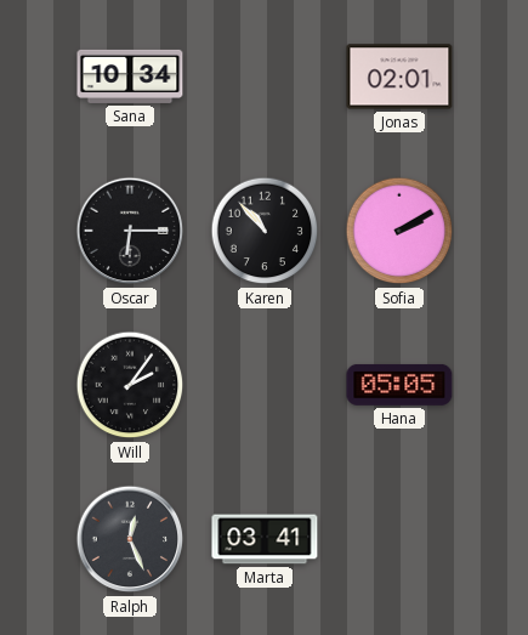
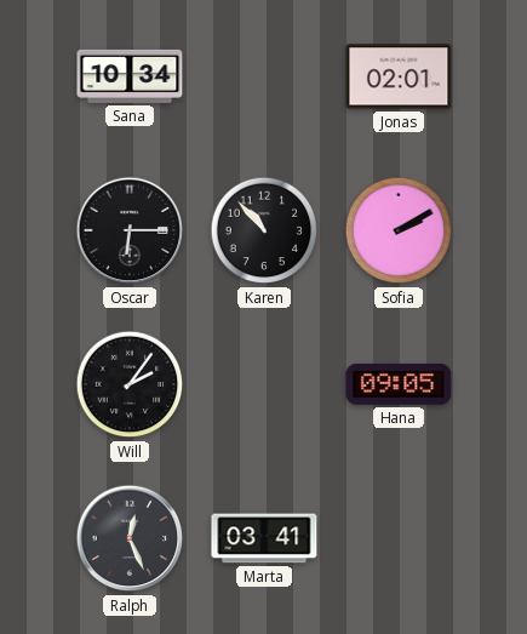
Hana: 05:05 -> 09:05 (399, 384)
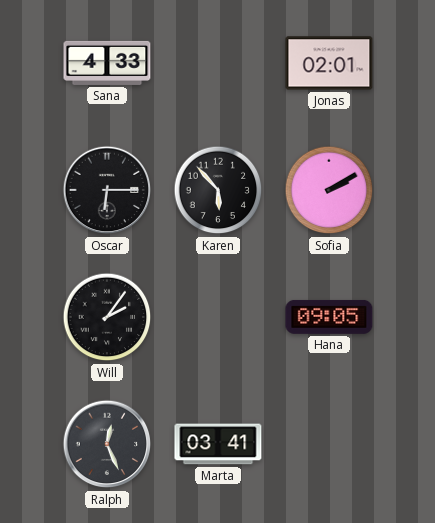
Sana: 10:34 -> 4:33 (107, 63)
Karen: 10:53 -> 5:53 (218, 190)
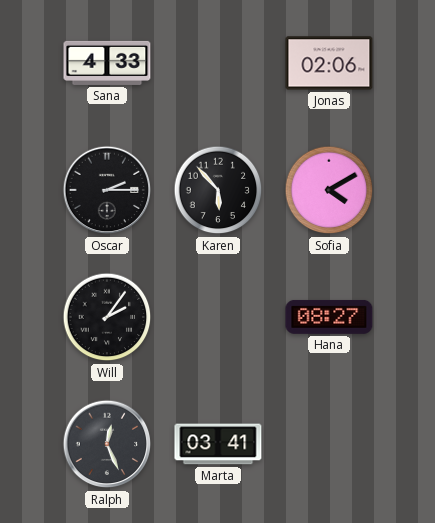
Jonas: 02:01 -> 02:06 (329, 63)
Oscar: 6:15 -> 2:15 (107, 190)
Sofia: 2:10 -> 4:10 (329, 190)
Hana: 09:05 -> 08:27 (329, 317)
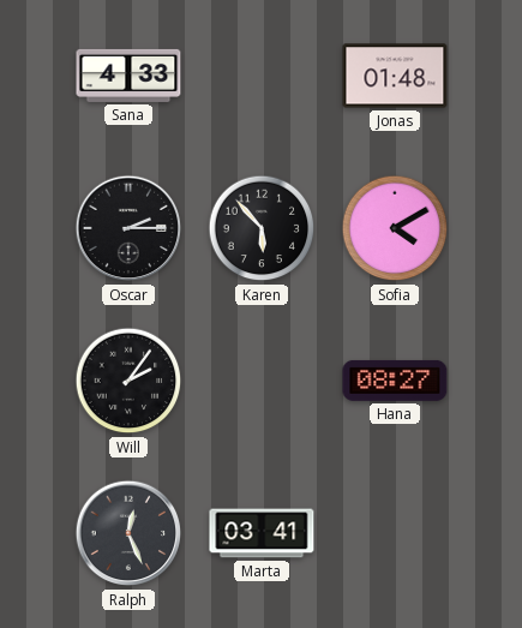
Jonas: 02:06 -> 01:48 (395, 76)
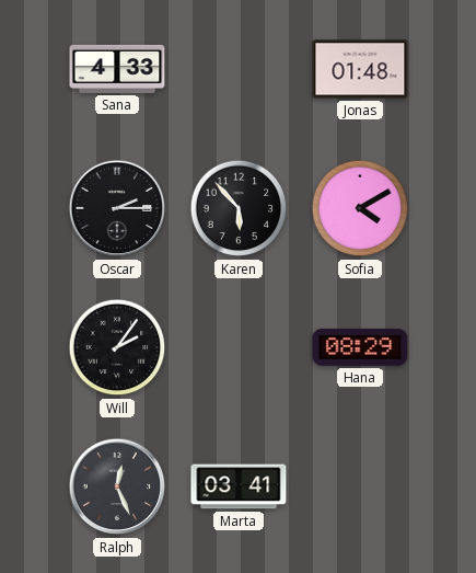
Hana: 08:27 -> 08:29 (360, 347)
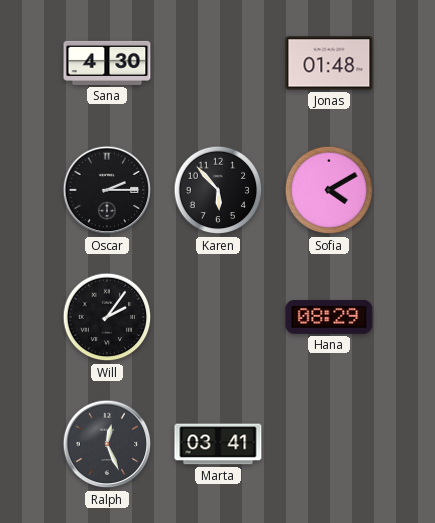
Sana: 4:33 -> 4:30 (107, 63)
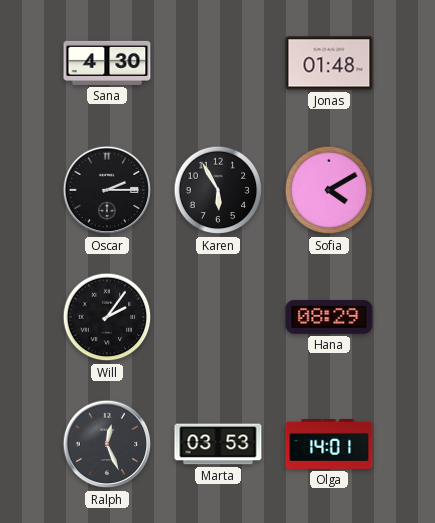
Karen: 5:53 -> 5:55 (218, 190)
Marta: 03:41 -> 03:53 (218, 444)
Olga: none -> 14:01 (329, 445)
